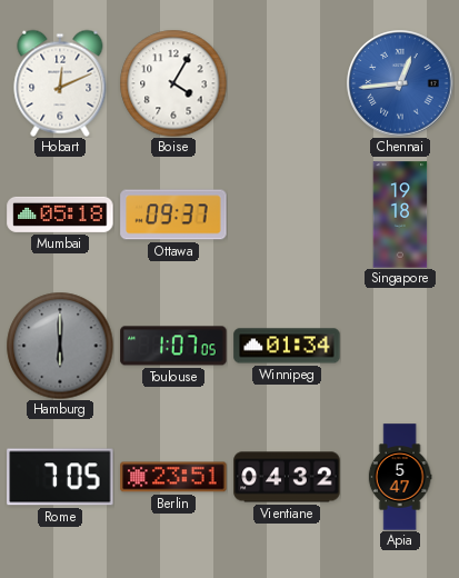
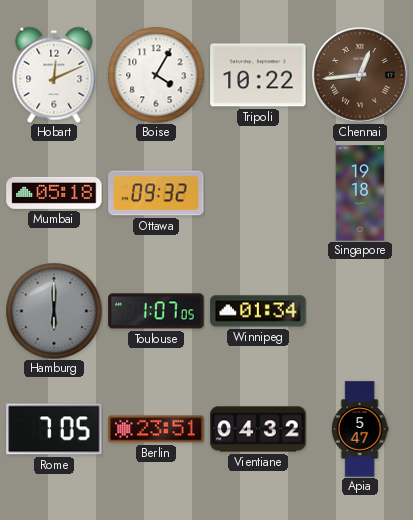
Tripoli: none -> 10:22 (258, 75)
Chennai dial: blue -> brown (360, 75)
Ottawa: 09:37 -> 09:32 (156, 193)
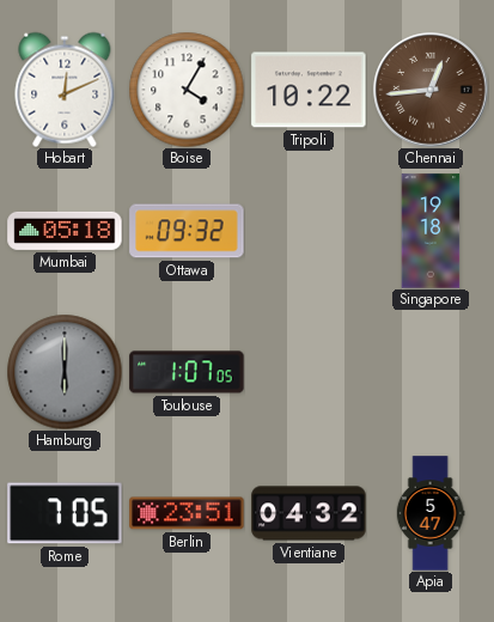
Winnipeg: 01:34 -> none (258, 311)
